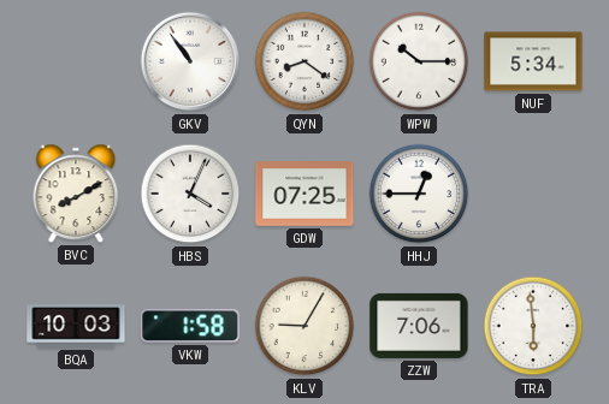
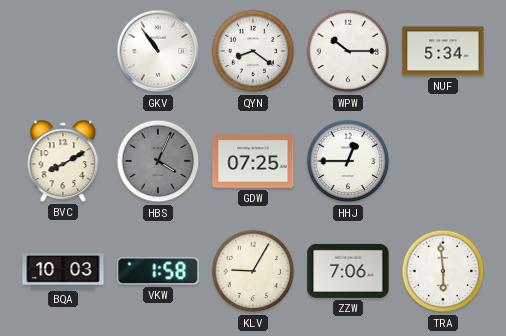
HBS dial: white -> grey (158, 161)
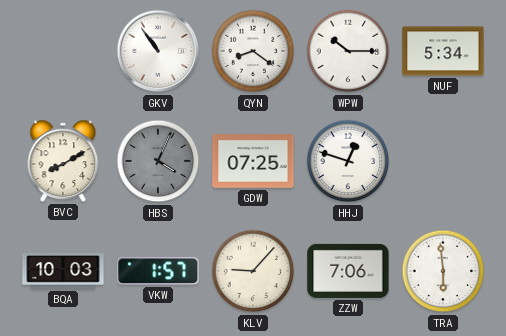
HHJ: 12:45 -> 12:48 (348, 161)
VKW: 1:58 -> 1:57 (158, 271)
KLV: 9:05 -> 9:07 (253, 271)
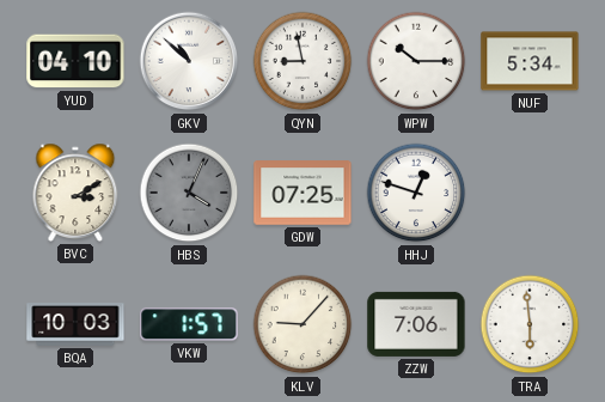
YUD: none -> 04:10 (75, 61)
GKV: 10:54 -> 10:52 (189, 61)
QYN: 8:21 -> 8:58 (302, 61)
BVC: 8:10 -> 3:10 (75, 193)
